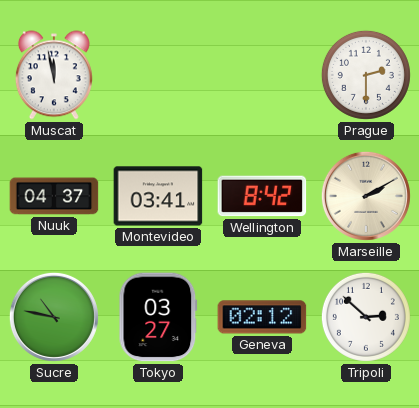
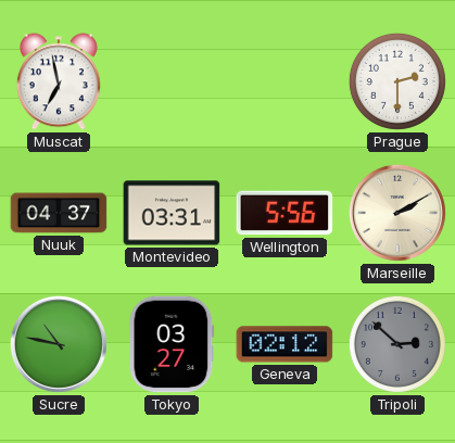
Muscat: 11:58 -> 6:58 (59, 81)
Montevideo: 03:41 -> 03:31 (172, 213)
Wellington: 8:42 -> 5:56 (285, 213)
Tripoli dial: white -> grey (397, 344)
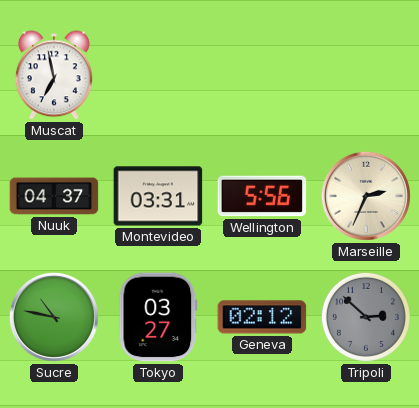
Prague: 2:30 -> none (397, 81)
Marseille: 2:10 -> 2:34 (366, 196)
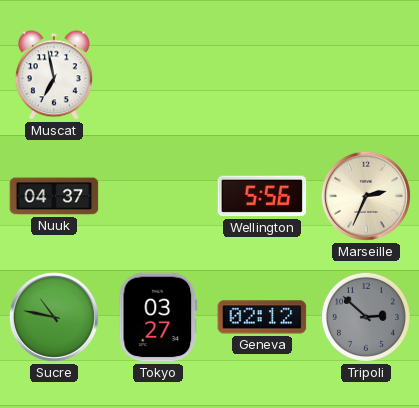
Montevideo: 03:31 -> none (158, 196)
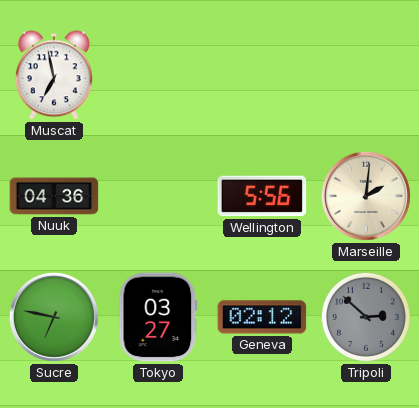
Nuuk: 04:37 -> 04:36 (54, 196)
Marseille: 2:34 -> 2:01 (366, 196)
Sucre: 10:47 -> 6:47 (54, 317)
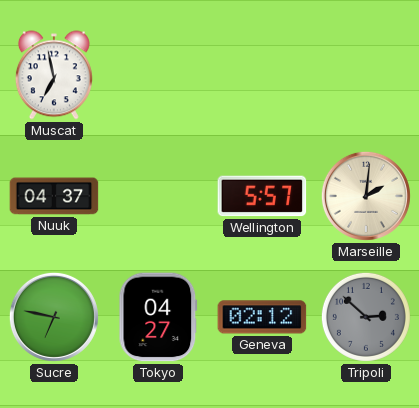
Nuuk: 04:36 -> 04:37 (54, 196)
Wellington: 5:56 -> 5:57 (262, 196)
Tokyo: 03:27 -> 04:27 (158, 317)
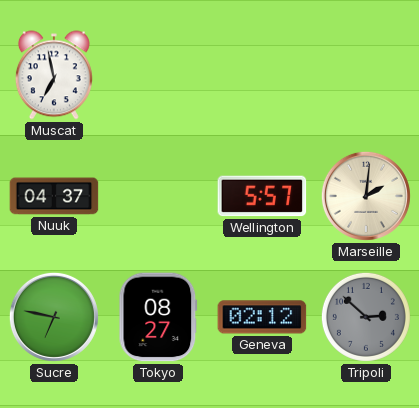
Tokyo: 04:27 -> 08:27 (158, 317)
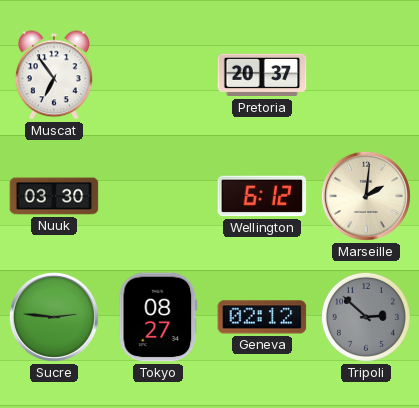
Muscat: 6:58 -> 6:54 (54, 75)
Pretoria: none -> 20:37 (262, 75)
Nuuk: 04:37 -> 03:30 (54, 196)
Wellington: 5:57 -> 6:12 (262, 196)
Sucre: 6:47 -> 2:46 (54, 317)
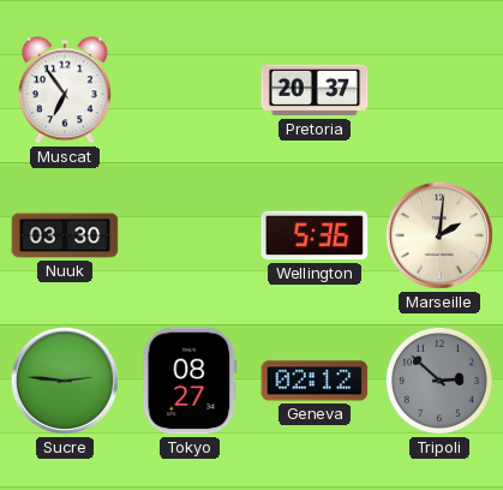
Wellington: 6:12 -> 5:36 (315, 235)
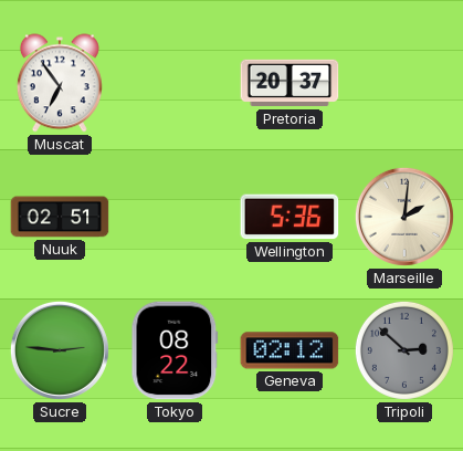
Nuuk: 03:30 -> 02:51 (60, 217)
Tokyo: 08:27 -> 08:22 (175, 350)
